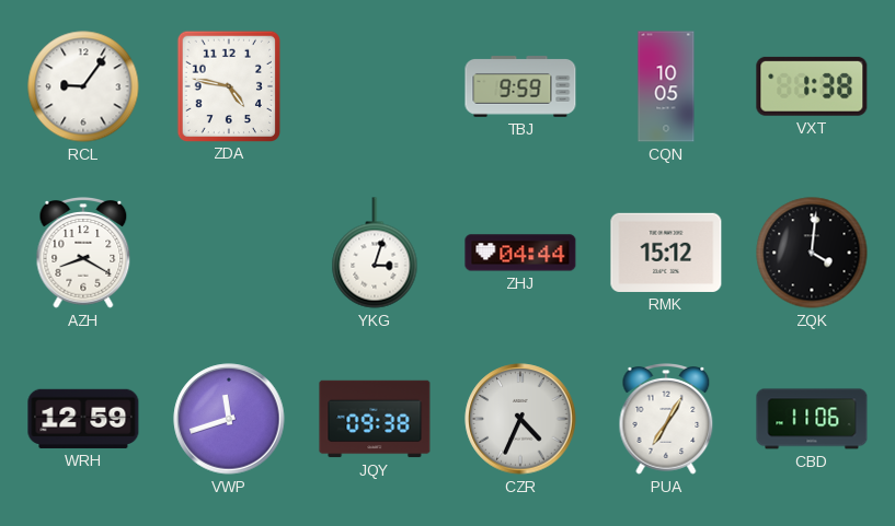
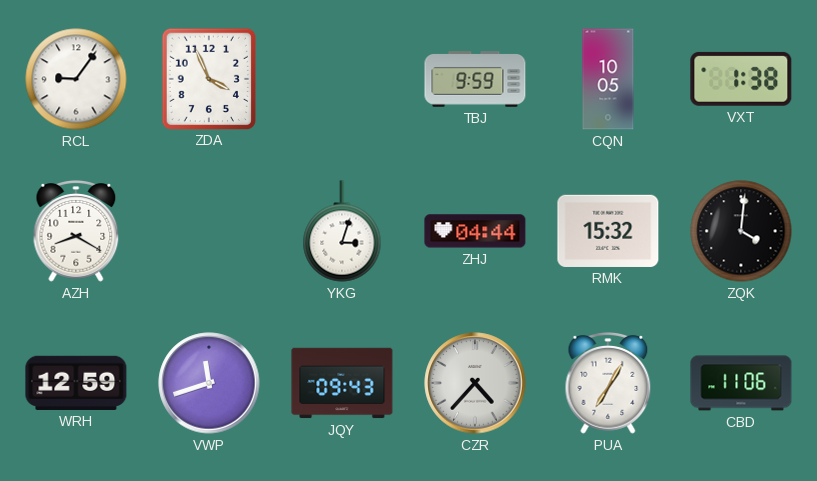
ZDA: 4:47 -> 3:56 (208, 78)
RMK: 15:12 -> 15:32 (608, 231)
JQY: 09:38 -> 09:43 (342, 383)
CZR: 4:34 -> 4:37 (475, 383)
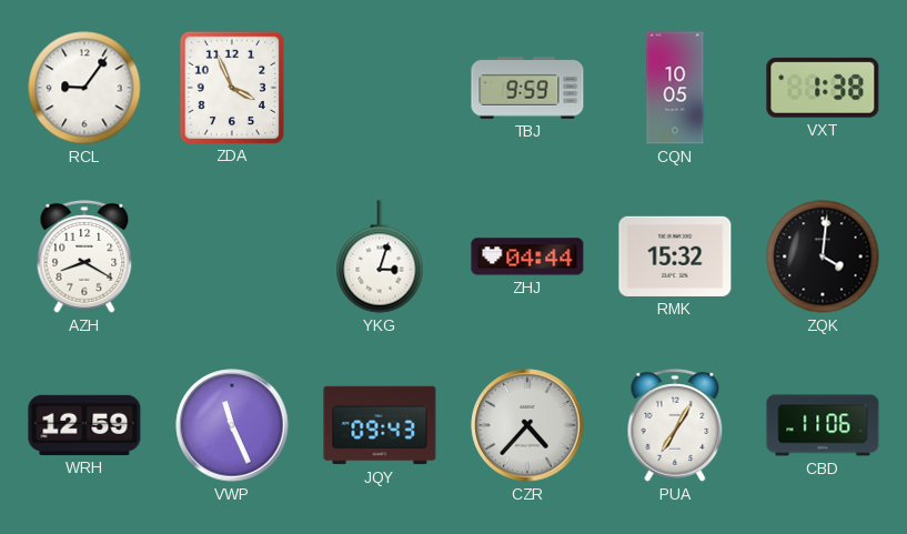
VWP: 11:42 -> 11:26 (232, 425)
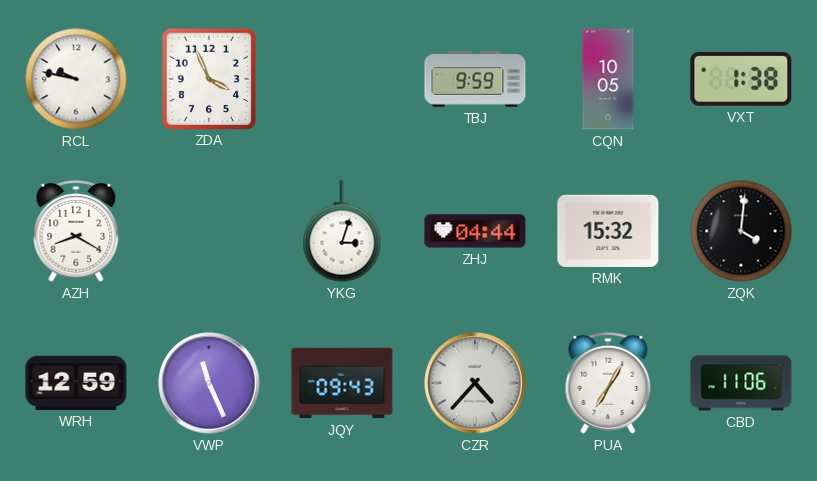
RCL: 9:06 -> 9:47 (76, 79)
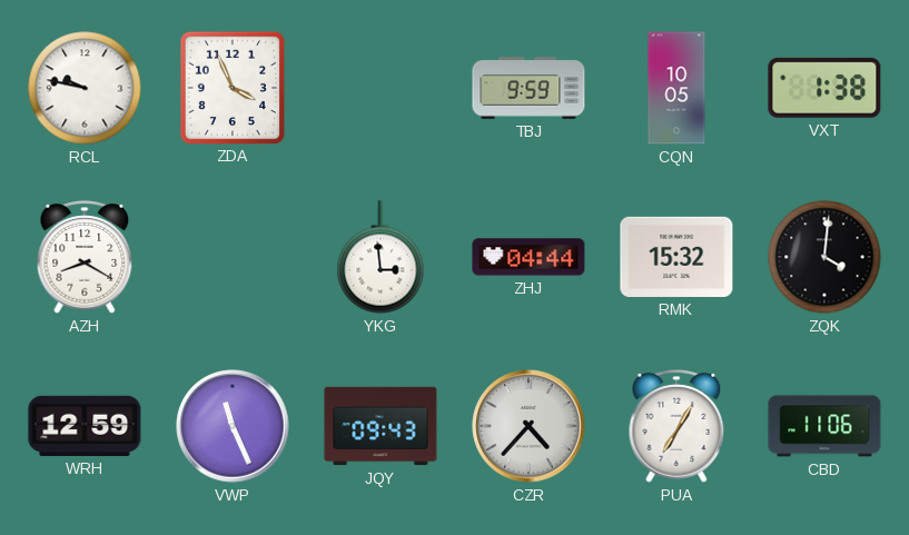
YKG: 3:03 -> 2:59 (381, 257)
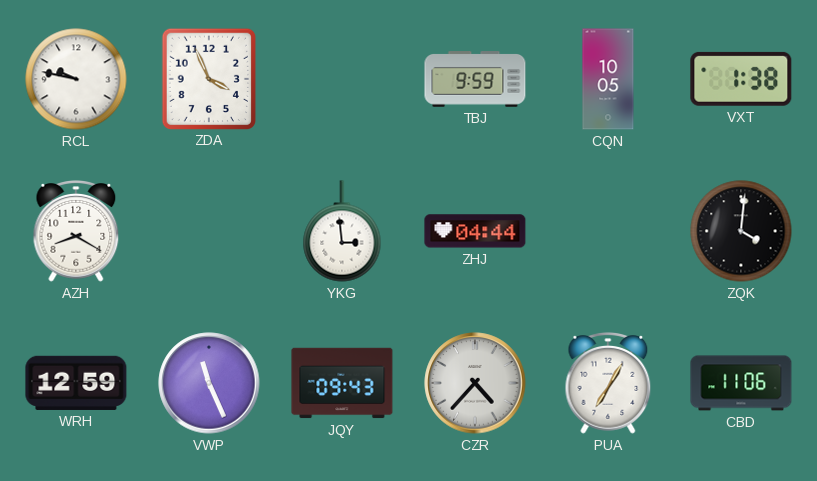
RMK: 15:32 -> none (676, 257)
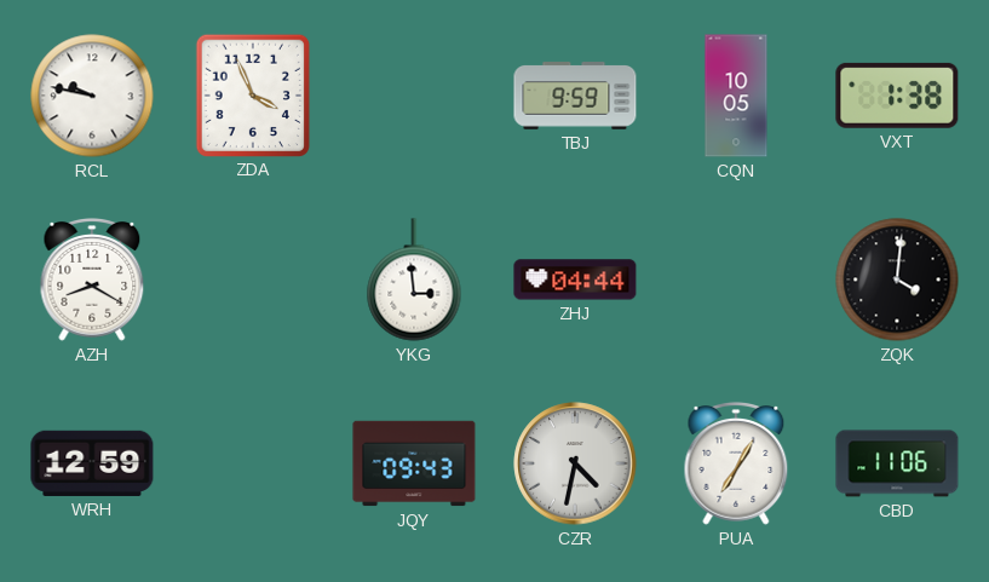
VWP: 11:26 -> none (209, 383)
CZR: 4:37 -> 4:32 (575, 463)
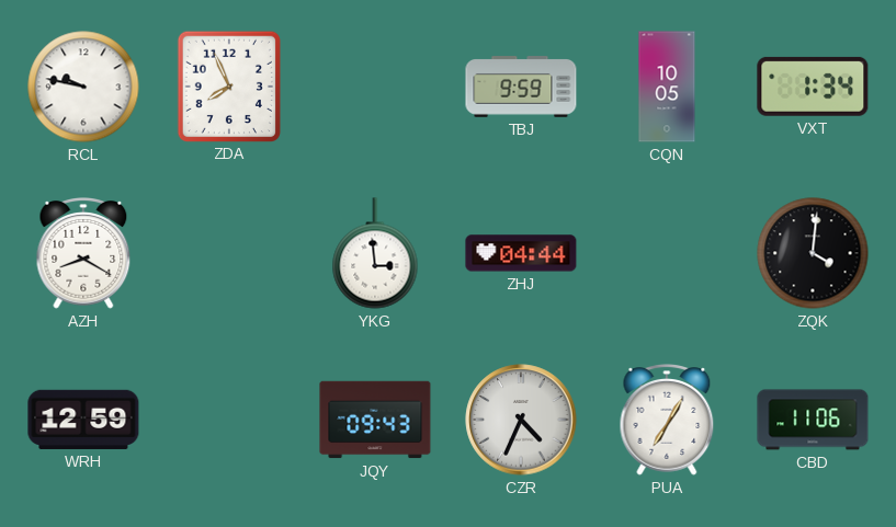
ZDA: 3:56 -> 7:56 (228, 85)
VXT: 1:38 -> 1:34 (813, 87)
CZR: 4:32 -> 4:34 (521, 420)
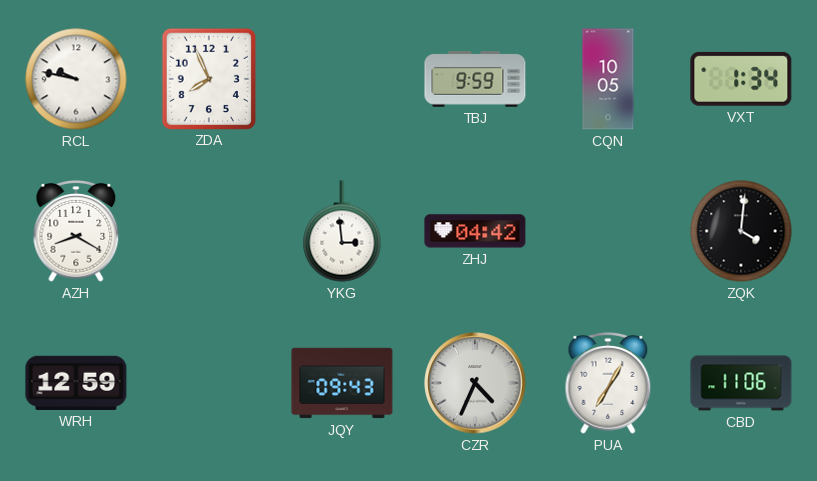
ZHJ: 04:44 -> 04:42 (475, 231)
